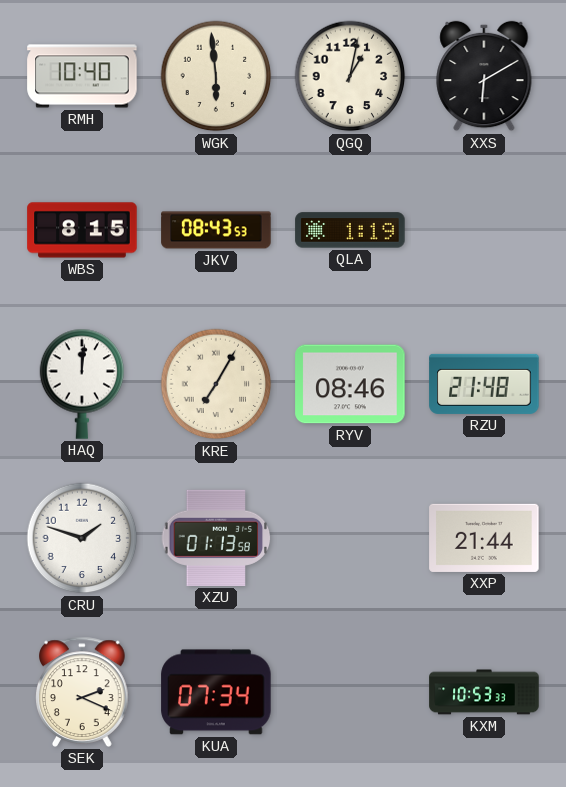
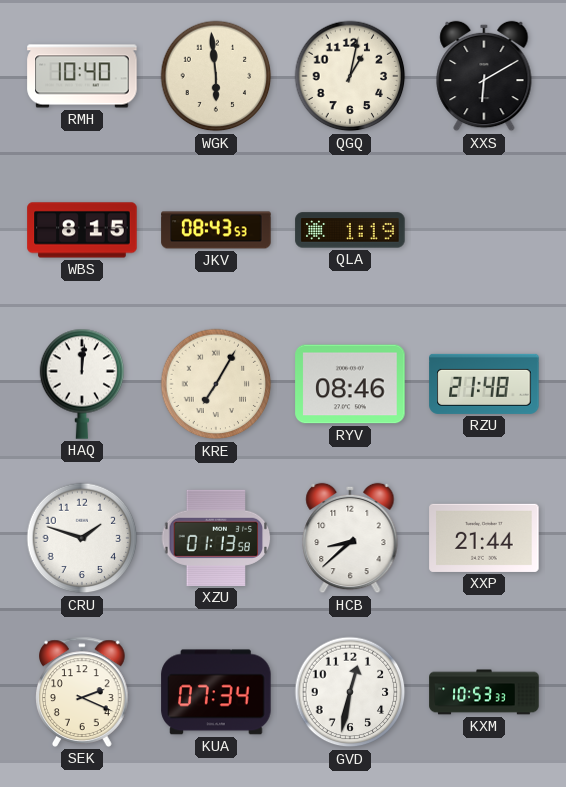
HCB: none -> 8:38 (350, 538)
GVD: none -> 12:32 (350, 692)
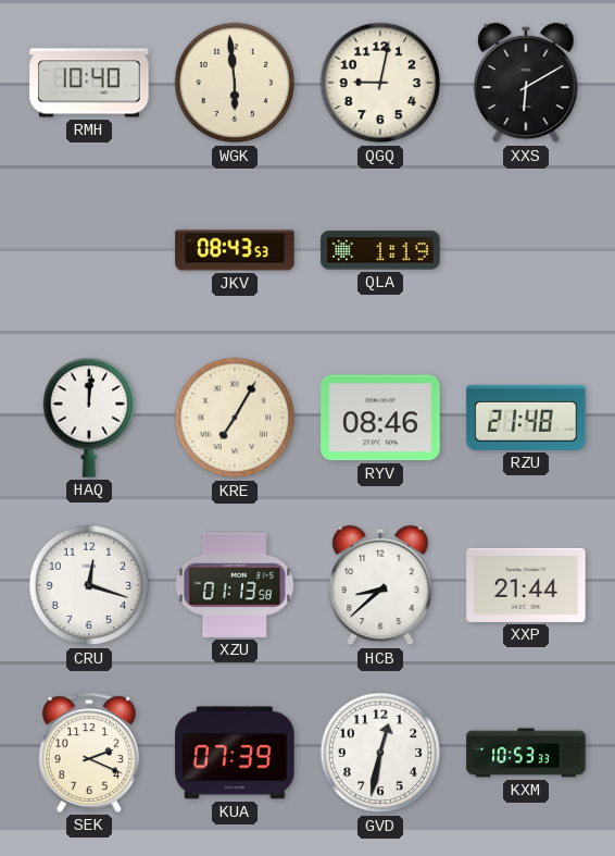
QGQ: 1:02 -> 9:02 (380, 83)
WBS: 8:15 -> none (82, 230)
CRU: 1:48 -> 12:18 (89, 585)
KUA: 07:34 -> 07:39 (235, 753)
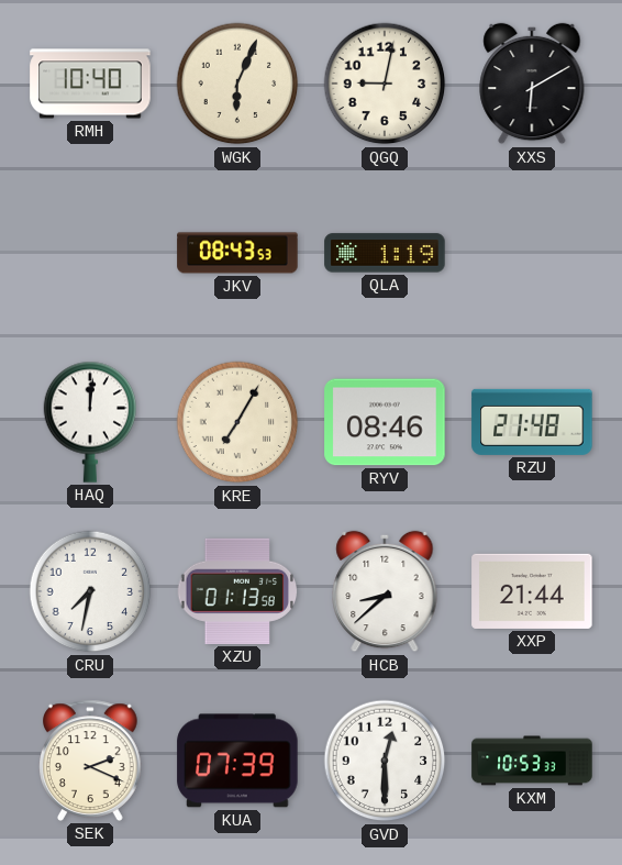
WGK: 5:59 -> 6:04 (237, 84)
CRU: 12:18 -> 7:32 (90, 591)
GVD: 12:32 -> 12:30 (385, 761)
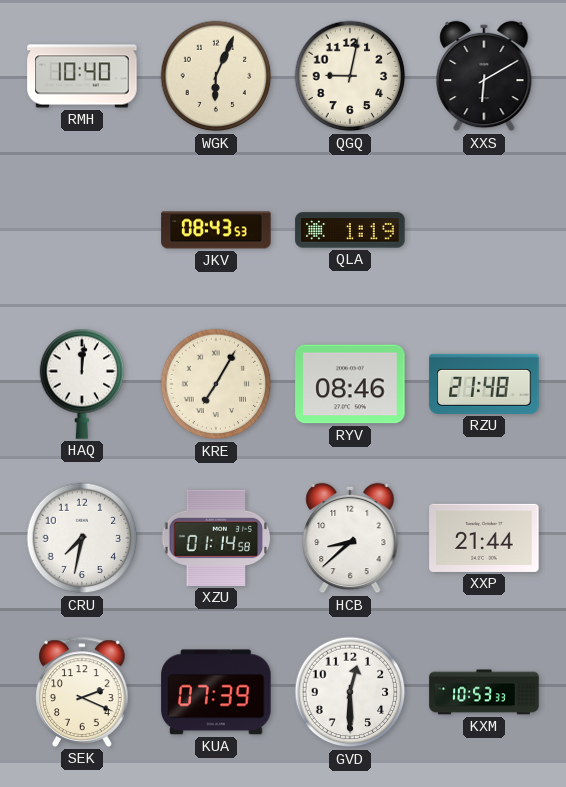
XZU: 01:13 -> 01:14 (216, 538)
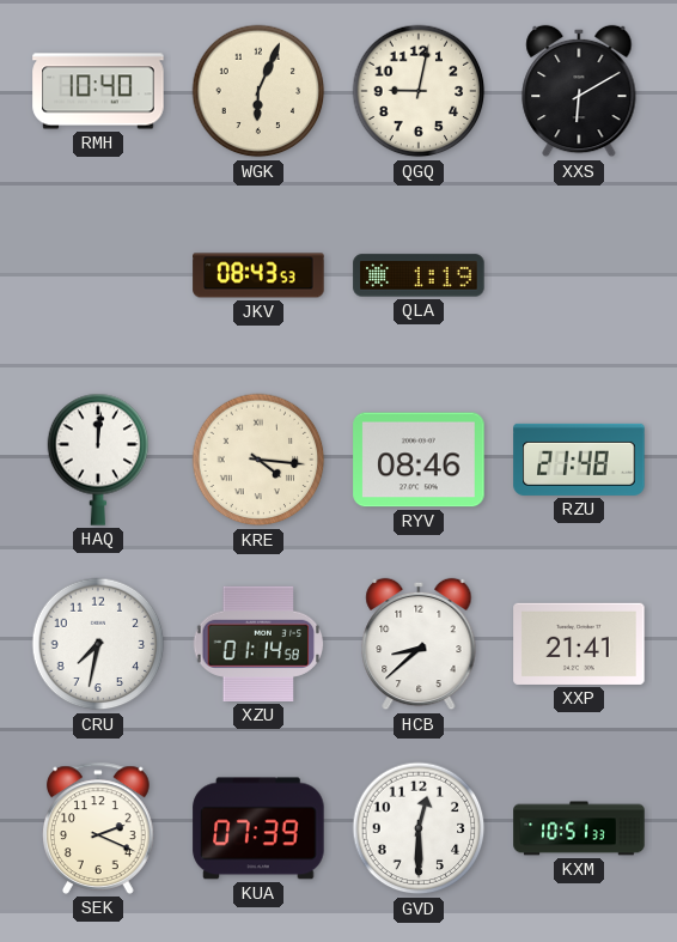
KRE: 7:05 -> 4:16 (258, 460)
XXP: 21:44 -> 21:41 (579, 644)
KXM: 10:53 -> 10:51 (579, 828)
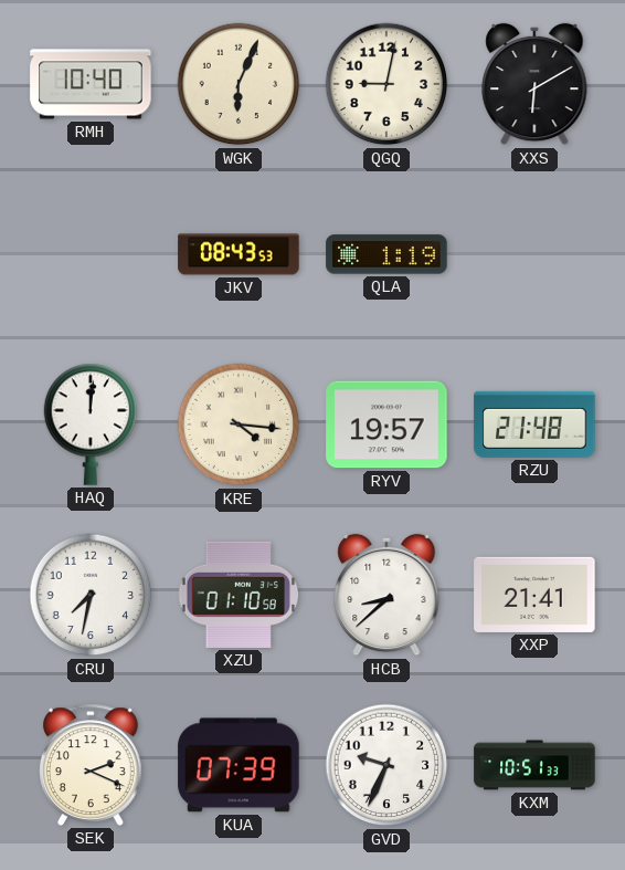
RYV: 08:46 -> 19:57 (386, 424)
XZU: 01:14 -> 01:10 (239, 595)
GVD: 12:30 -> 9:34 (386, 765)
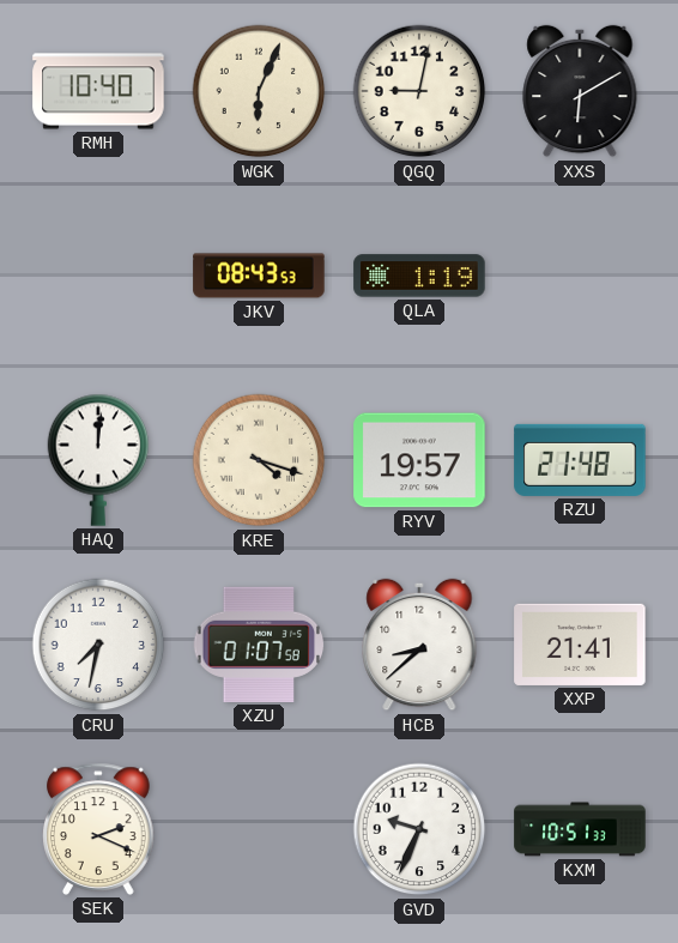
KRE: 4:16 -> 4:18 (259, 460)
XZU: 01:10 -> 01:07 (259, 645)
KUA: 07:39 -> none (239, 765)
